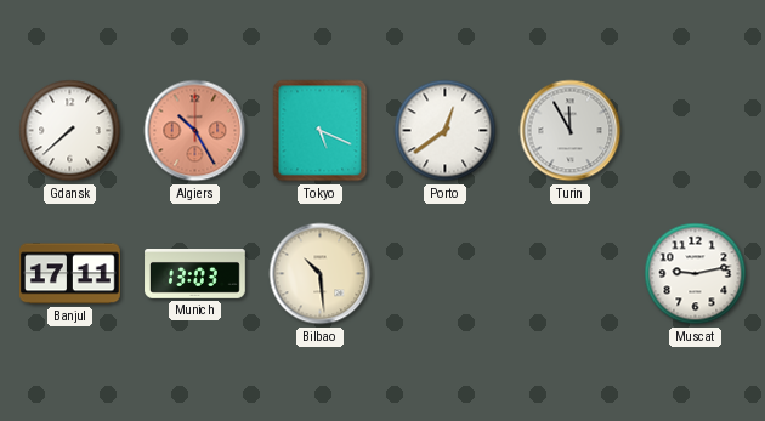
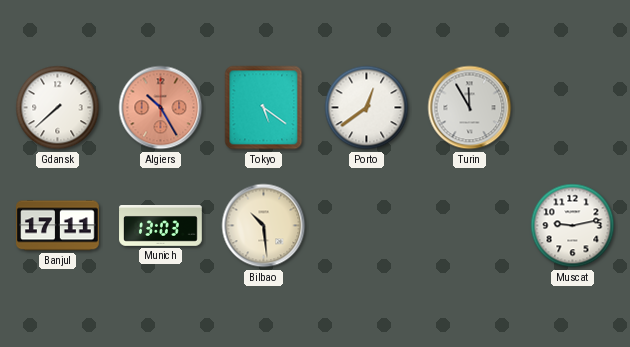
Tokyo: 5:19 -> 5:21 (264, 108)
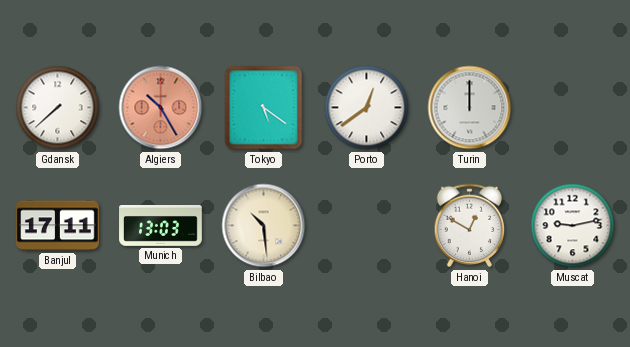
Turin: 11:55 -> 12:00 (470, 108)
Hanoi: none -> 12:50 (470, 226)
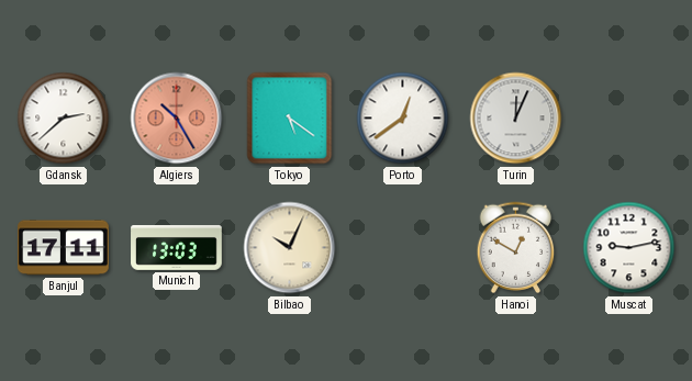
Gdansk: 7:38 -> 2:38 (64, 119)
Turin: 12:00 -> 12:04 (516, 119)
Bilbao: 10:29 -> 10:04 (290, 248)
